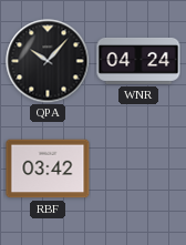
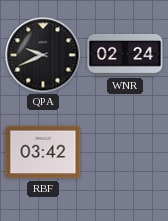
QPA: 10:07 -> 9:41 (43, 55)
WNR: 04:24 -> 02:24 (125, 55)
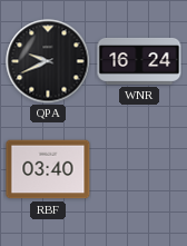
WNR: 02:24 -> 16:24 (139, 61)
RBF: 03:42 -> 03:40 (48, 169)
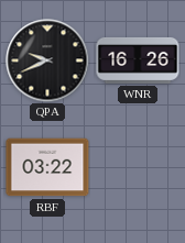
WNR: 16:24 -> 16:26 (138, 60)
RBF: 03:40 -> 03:22 (47, 167)
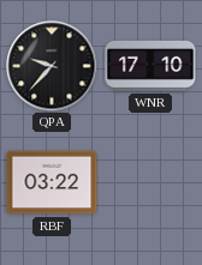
QPA: 9:41 -> 9:37 (52, 66)
WNR: 16:26 -> 17:10 (150, 66)
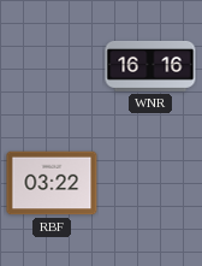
QPA: 9:37 -> none (52, 66)
WNR: 17:10 -> 16:16 (150, 66)
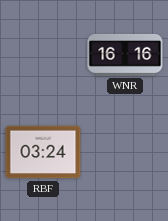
RBF: 03:22 -> 03:24 (43, 152)
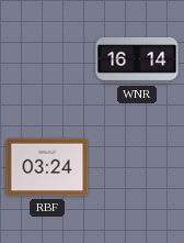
WNR: 16:16 -> 16:14 (137, 60)
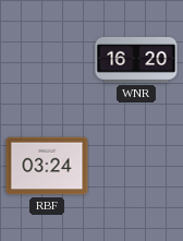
WNR: 16:14 -> 16:20 (136, 60)
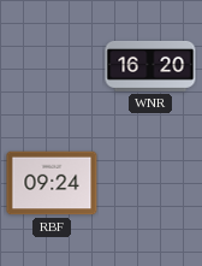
RBF: 03:24 -> 09:24 (52, 183)
